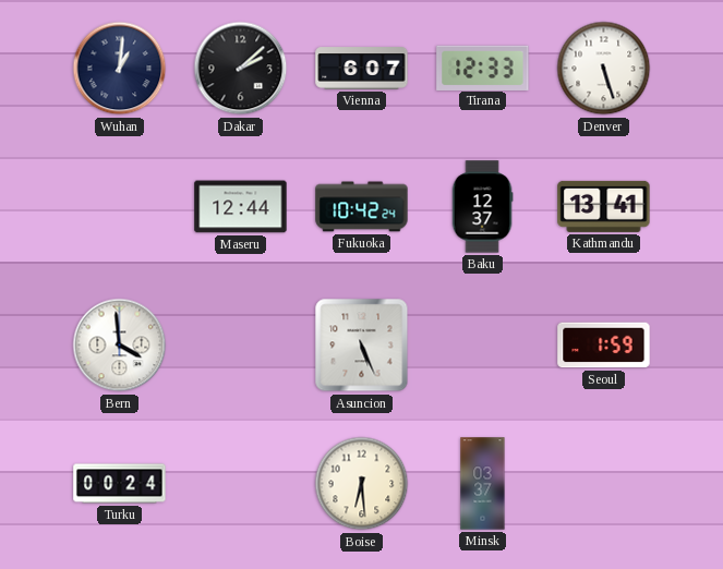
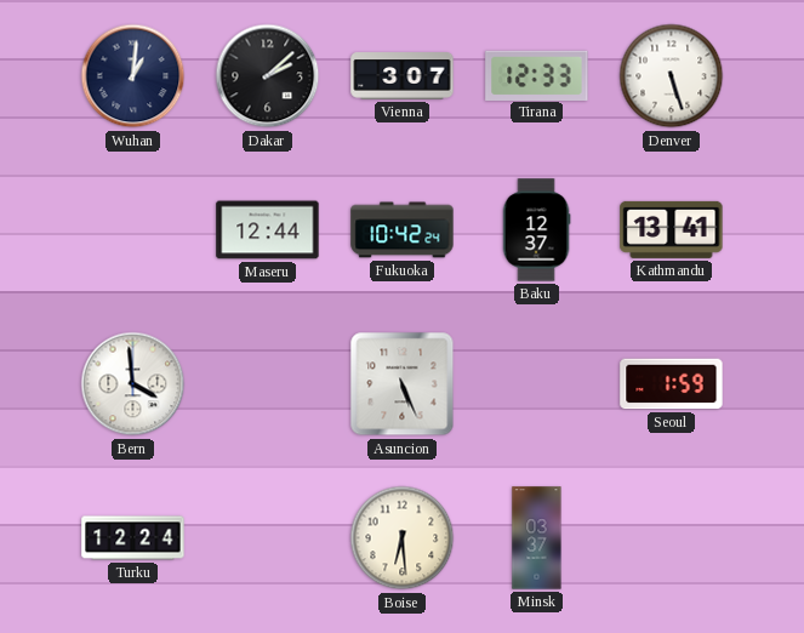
Vienna: 6:07 -> 3:07 (403, 76)
Turku: 00:24 -> 12:24 (133, 538)
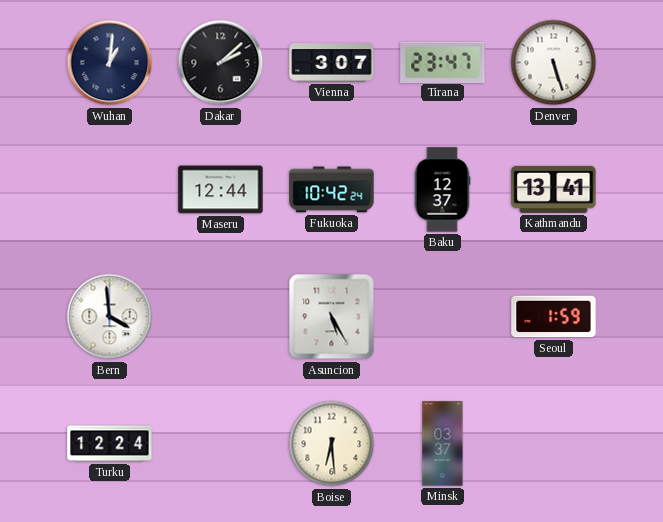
Tirana: 12:33 -> 23:47 (443, 62)
Asuncion: 5:26 -> 5:25 (332, 317)
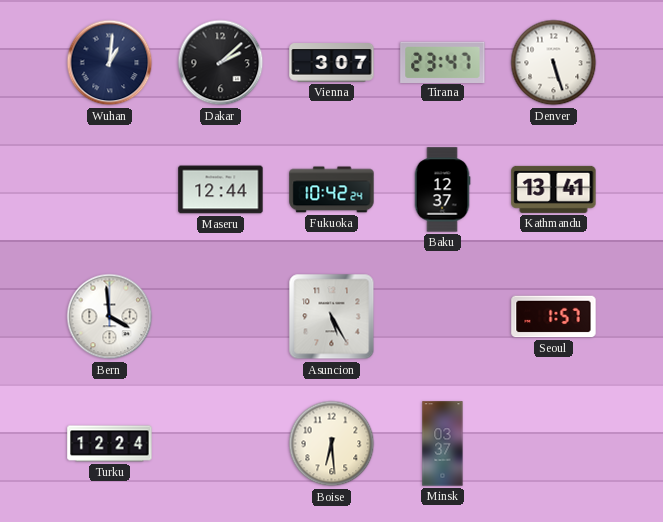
Seoul: 1:59 -> 1:57 (554, 317)
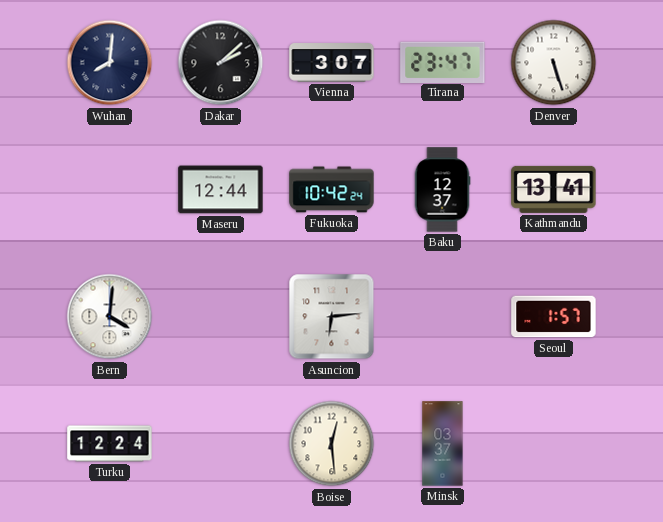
Wuhan: 1:01 -> 8:01 (110, 63)
Bern: 3:59 -> 4:01 (110, 317)
Asuncion: 5:25 -> 6:14 (332, 317)
Boise: 6:29 -> 12:29 (332, 444)
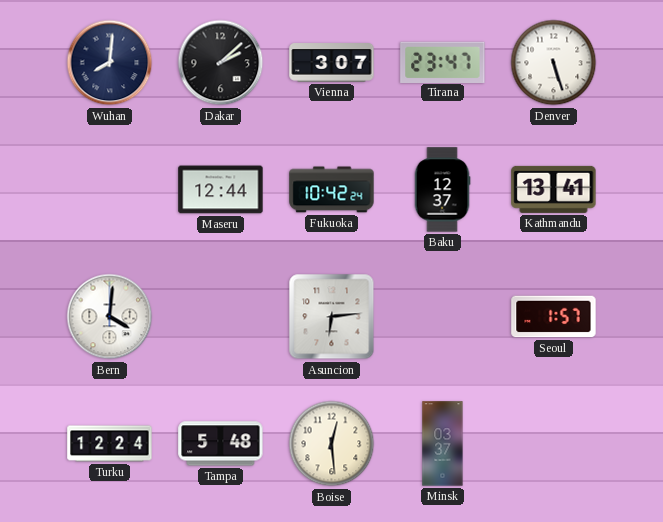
Tampa: none -> 5:48 (221, 444)
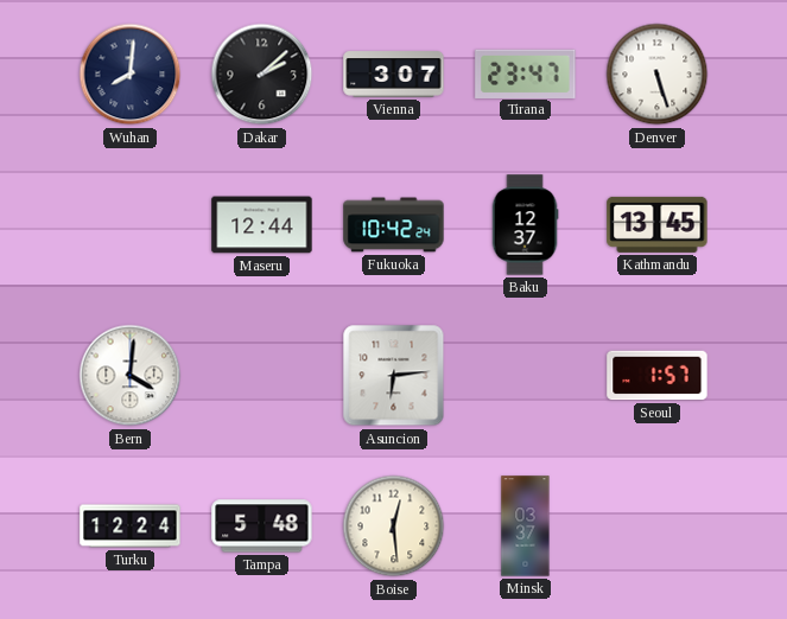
Kathmandu: 13:41 -> 13:45 (658, 224)
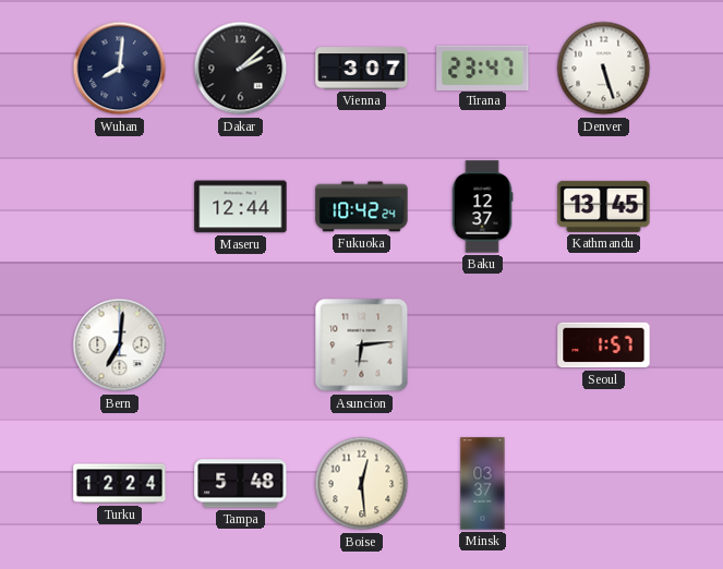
Bern: 4:01 -> 7:01 (120, 346)
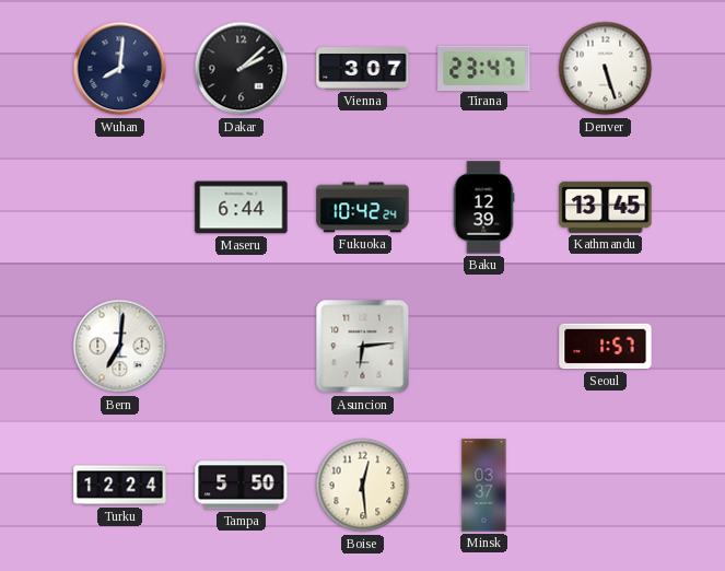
Maseru: 12:44 -> 6:44 (242, 208)
Baku: 12:37 -> 12:39 (483, 208)
Tampa: 5:48 -> 5:50 (242, 486)
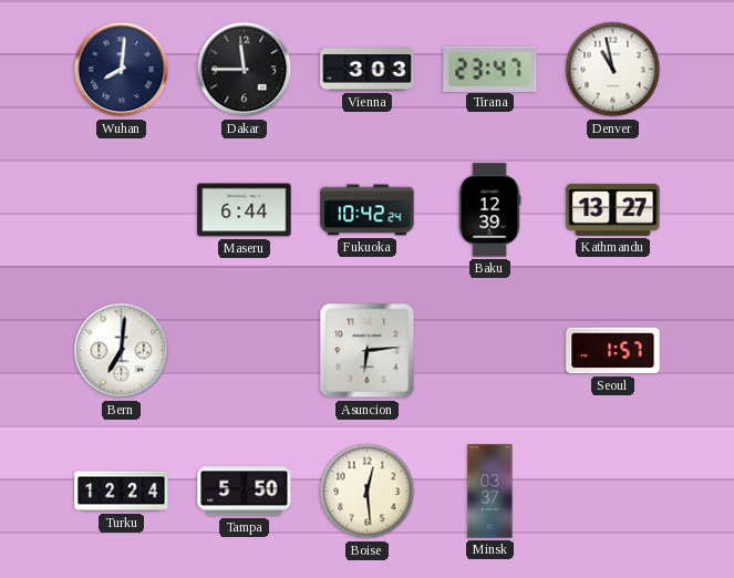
Dakar: 2:08 -> 11:45 (245, 70)
Vienna: 3:07 -> 3:03 (368, 70)
Denver: 5:27 -> 10:58 (613, 70)
Kathmandu: 13:45 -> 13:27 (613, 209)
